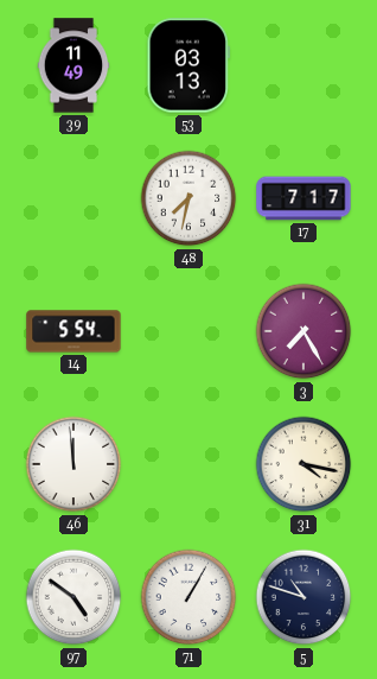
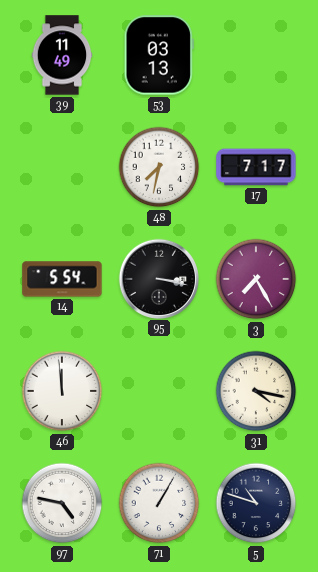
95: none -> 3:17 (158, 278)
97: 4:51 -> 4:47 (62, 503)
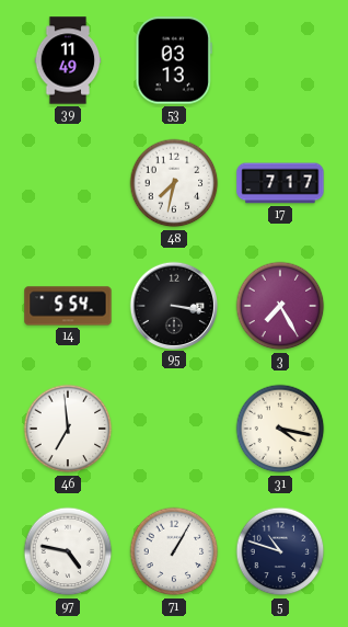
46: 11:59 -> 6:59 (68, 429)
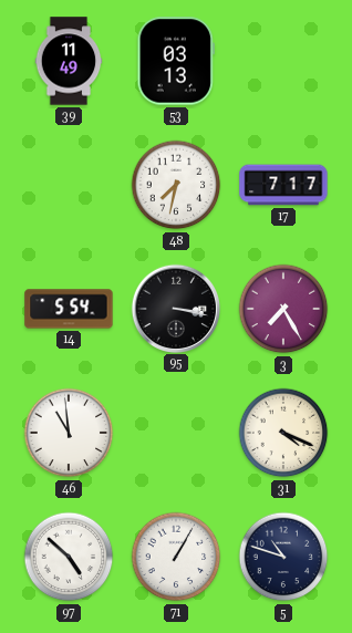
46: 6:59 -> 10:59 (69, 433)
31: 4:17 -> 4:19 (283, 433)
97: 4:47 -> 4:52 (69, 557)
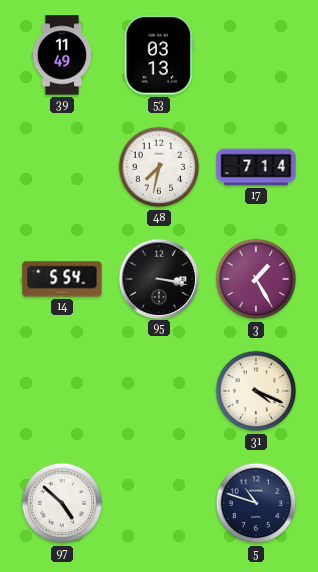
17: 7:17 -> 7:14 (256, 167)
3: 7:25 -> 1:25 (256, 279)
46: 10:59 -> none (69, 433)
71: 1:05 -> none (176, 557)
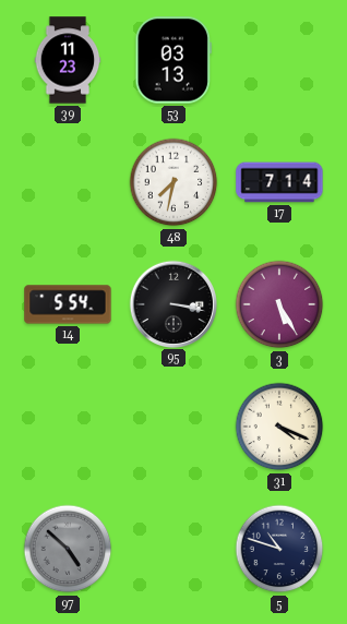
39: 11:49 -> 11:23 (68, 60)
3: 1:25 -> 5:25 (279, 304)
97 dial: white -> grey (68, 549)
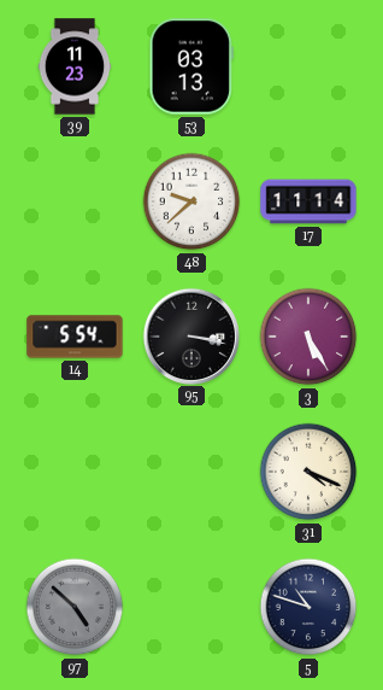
48: 7:32 -> 9:38 (191, 201)
17: 7:14 -> 11:14 (308, 201)
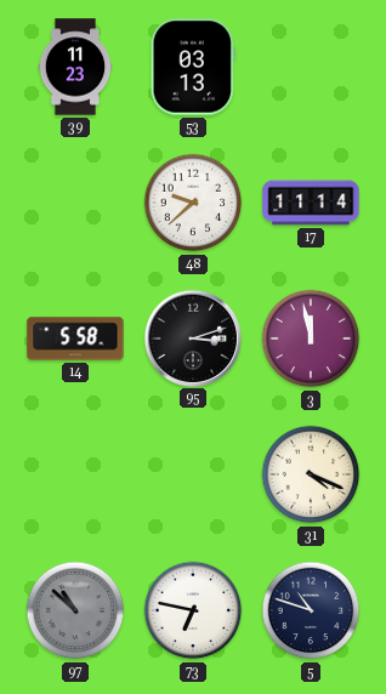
14: 5:54 -> 5:58 (75, 339)
95: 3:17 -> 3:12 (192, 337)
3: 5:25 -> 11:58 (311, 339)
97: 4:52 -> 10:52 (75, 610)
73: none -> 6:47 (193, 610)
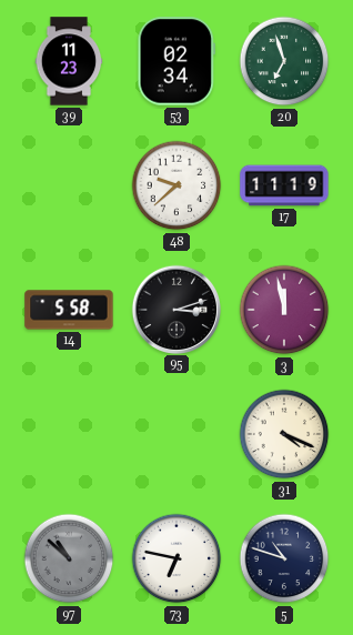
53: 03:13 -> 02:34 (175, 61)
20: none -> 6:57 (284, 61)
17: 11:14 -> 11:19 (284, 185)
